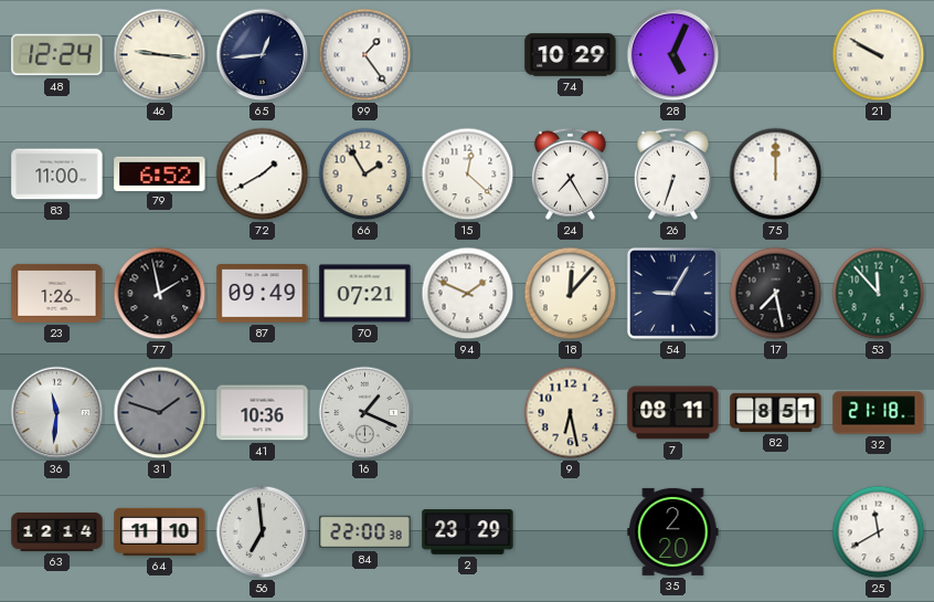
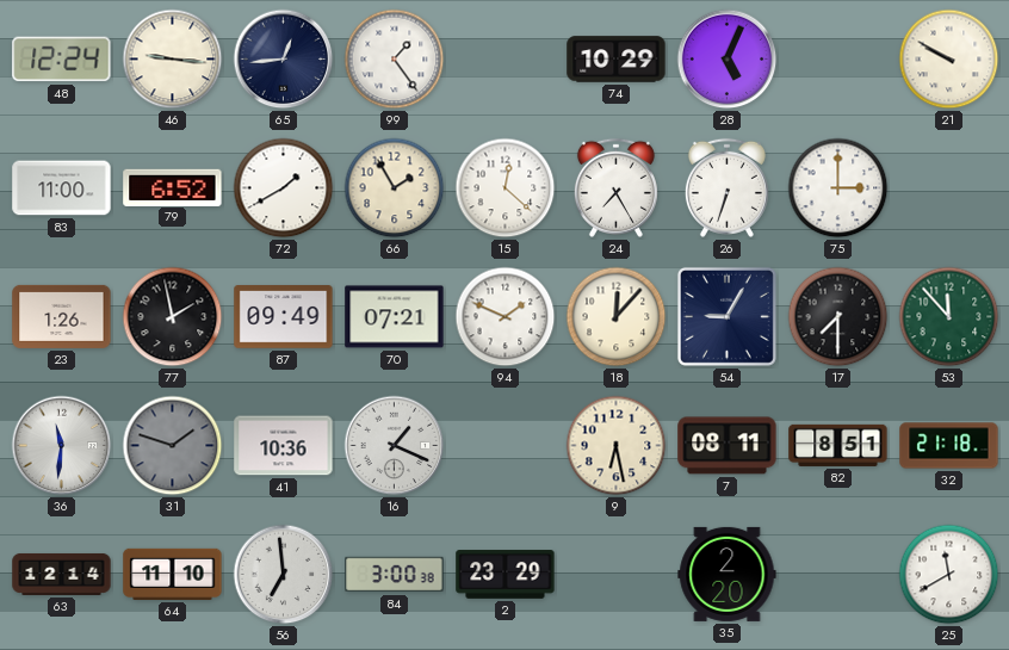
75: 12:00 -> 3:00 (838, 188)
17: 7:28 -> 7:30 (838, 317)
84: 22:00 -> 3:00 (395, 575)
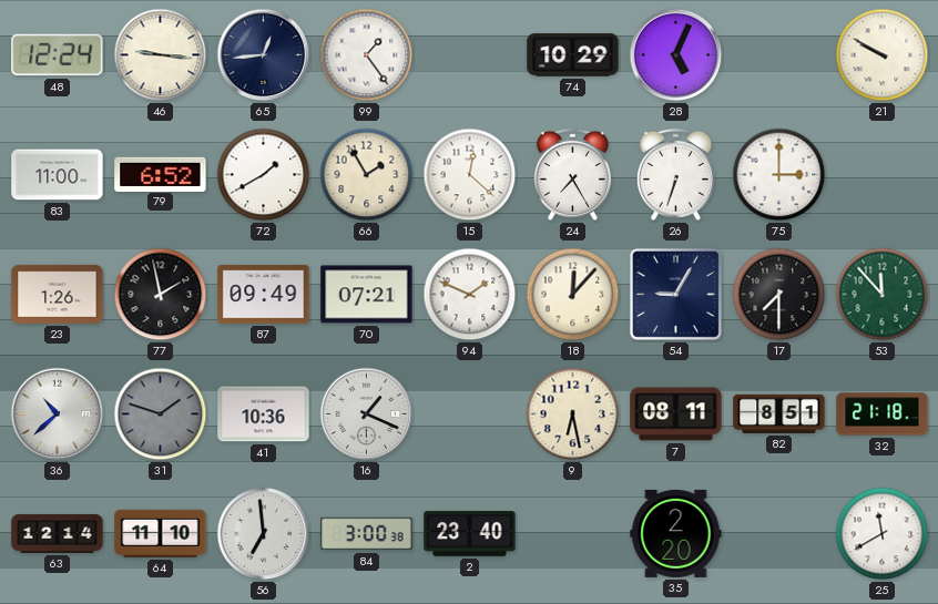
36: 11:31 -> 10:38 (58, 414)
2: 23:29 -> 23:40 (470, 534)
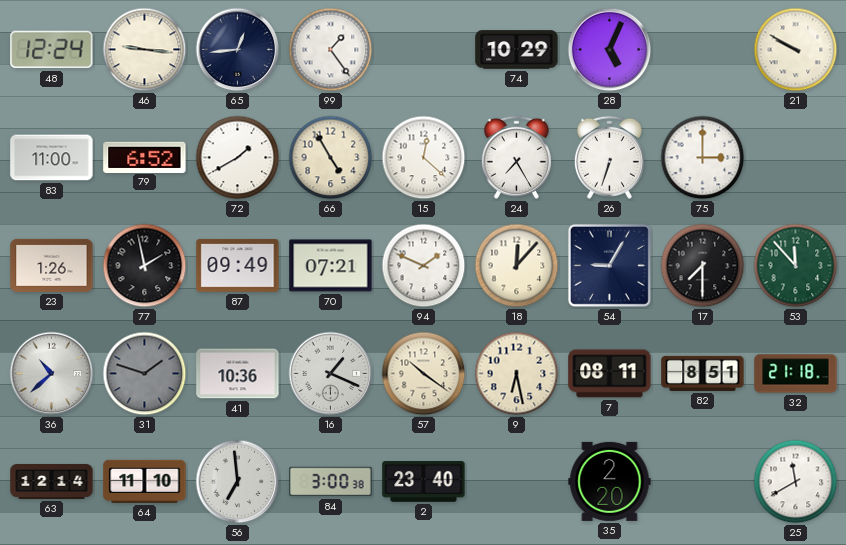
66: 1:55 -> 4:55 (331, 158)
57: none -> 10:21 (424, 374)
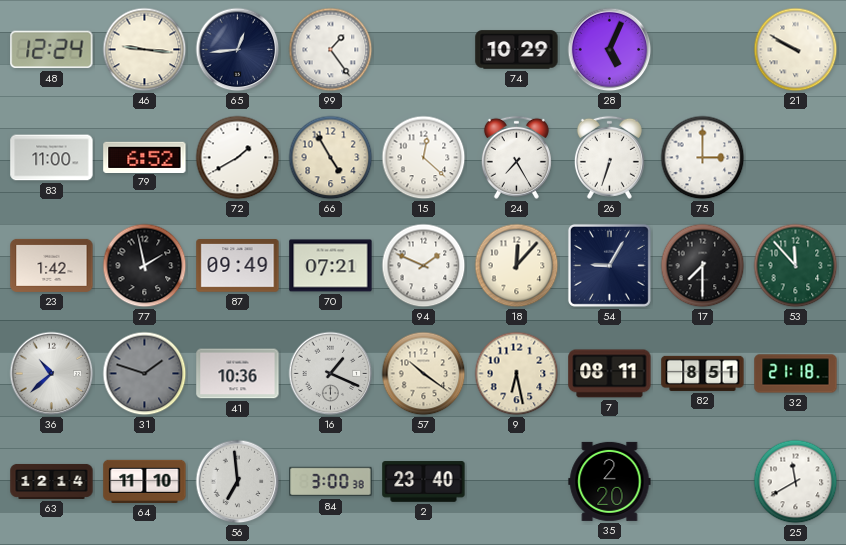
23: 1:26 -> 1:42 (52, 265)
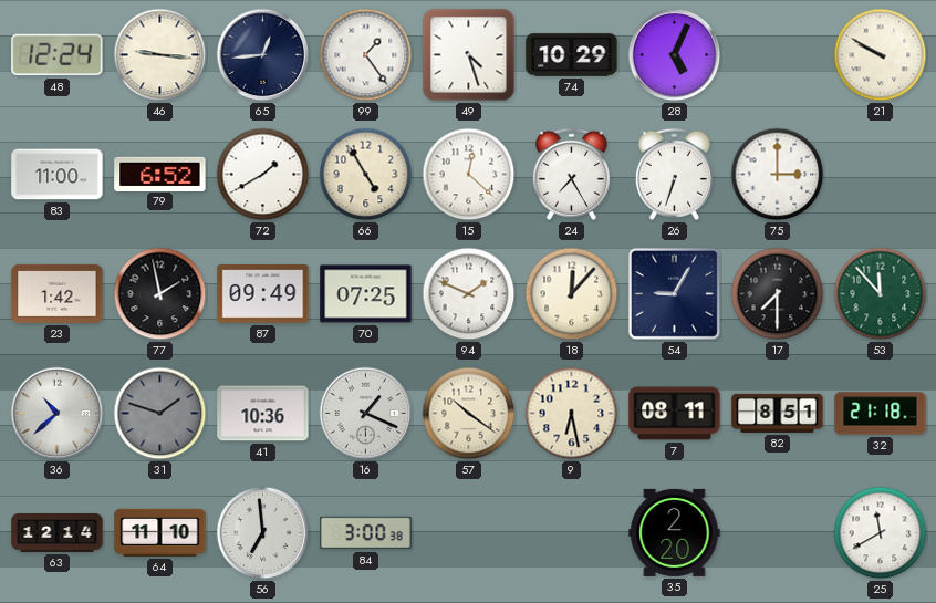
49: none -> 4:27 (469, 55)
70: 07:21 -> 07:25 (366, 294)
2: 23:40 -> none (424, 482)
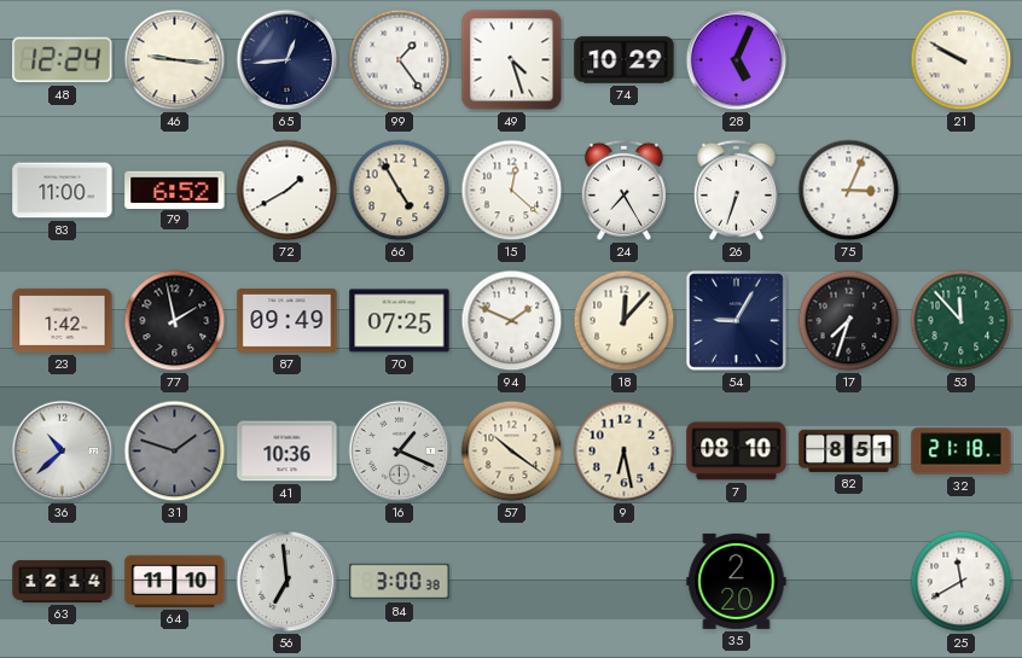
75: 3:00 -> 3:04 (849, 191)
17: 7:30 -> 7:33 (849, 321)
7: 08:11 -> 08:10 (737, 452)
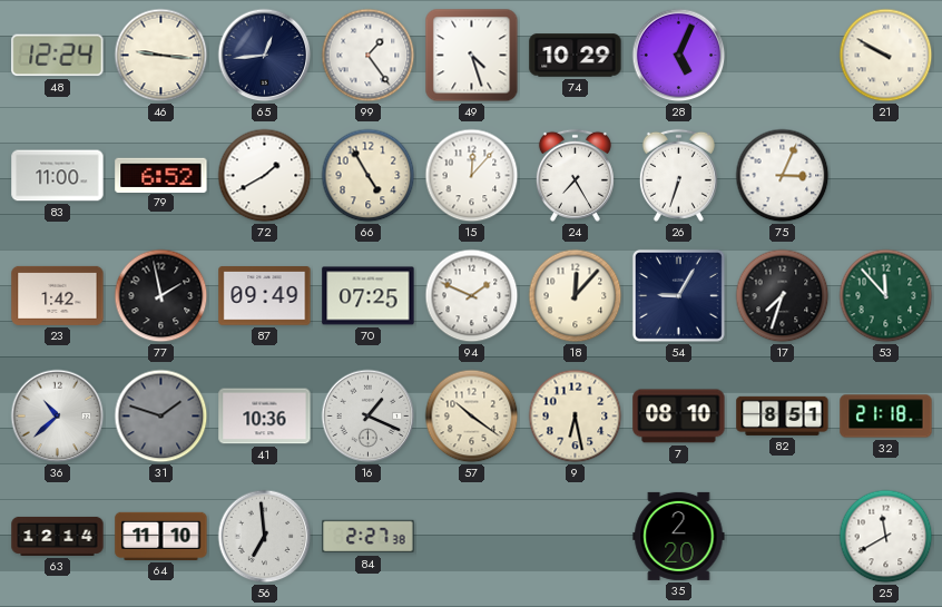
15: 12:22 -> 12:07 (472, 176)
84: 3:00 -> 2:27 (369, 537)
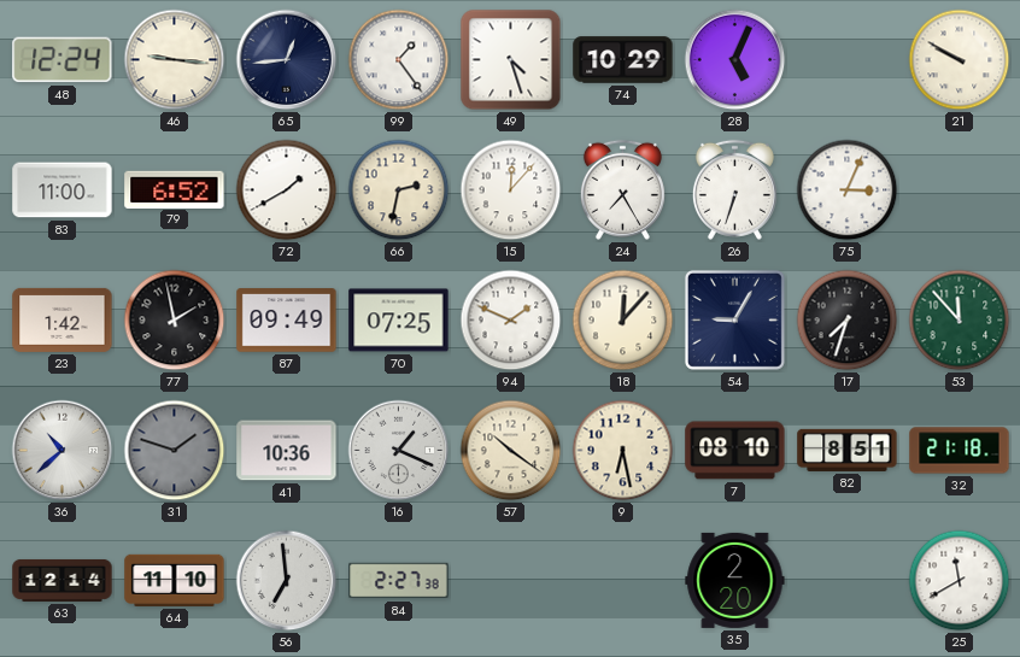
66: 4:55 -> 2:32 (399, 190)
